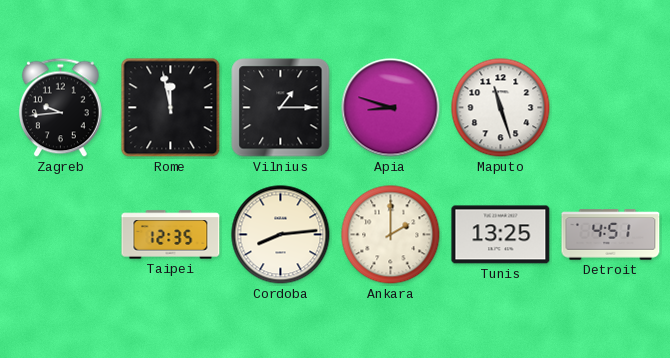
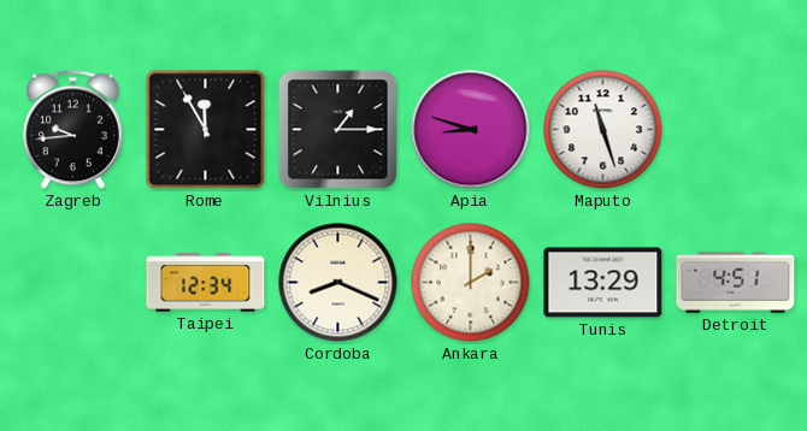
Rome: 11:58 -> 11:55 (206, 130)
Taipei: 12:35 -> 12:34 (206, 283)
Cordoba: 8:14 -> 8:19 (338, 283)
Tunis: 13:25 -> 13:29 (603, 283)
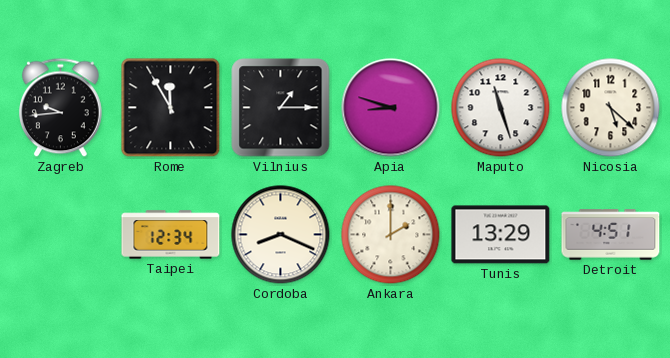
Nicosia: none -> 5:22 (611, 108)
